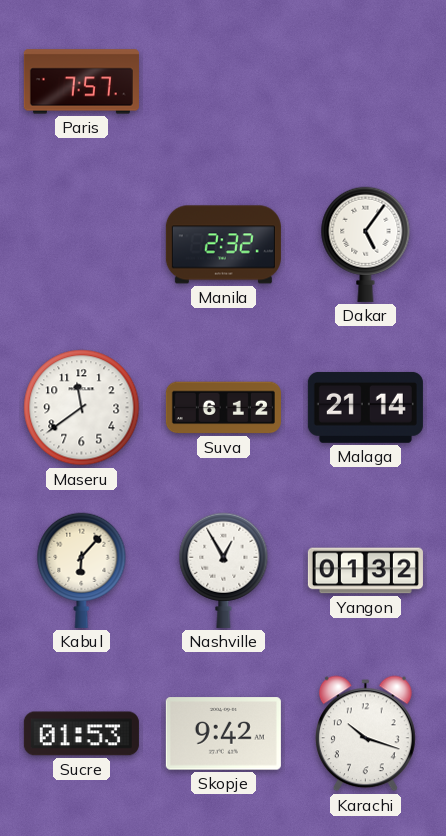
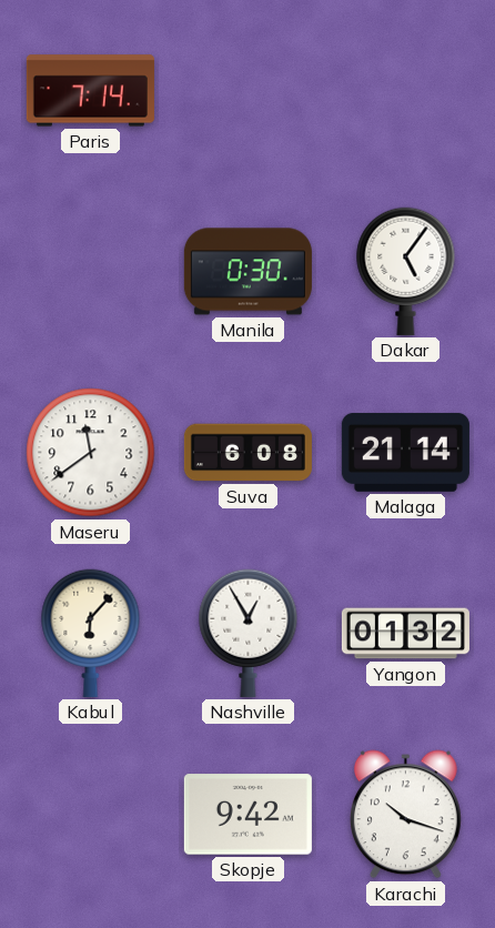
Paris: 7:57 -> 7:14 (90, 91)
Manila: 2:32 -> 0:30 (247, 272)
Suva: 6:12 -> 6:08 (247, 453)
Sucre: 01:53 -> none (81, 734)
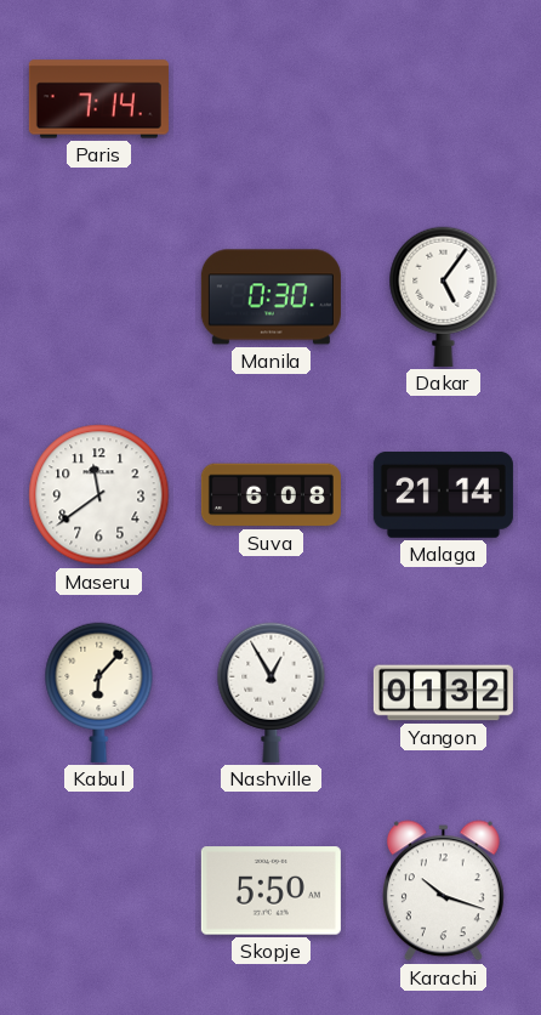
Skopje: 9:42 -> 5:50 (270, 891)
